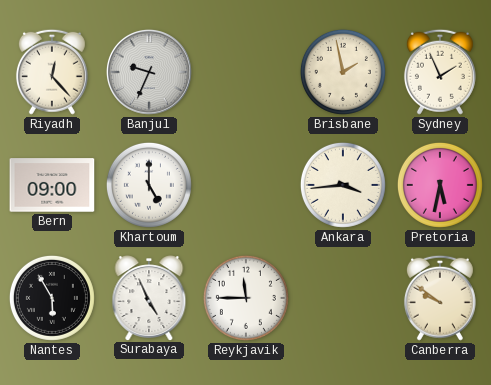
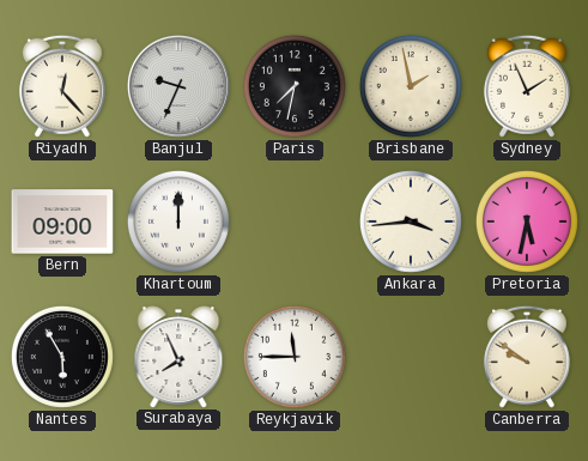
Paris: none -> 7:32 (295, 86)
Khartoum: 5:00 -> 12:00 (178, 222)
Surabaya: 4:56 -> 7:56 (178, 357)
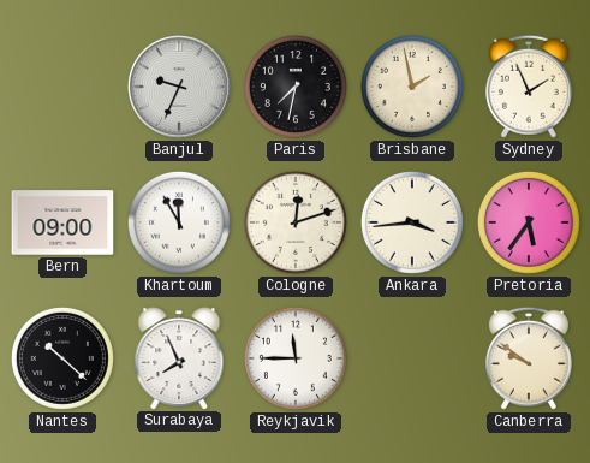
Riyadh: 12:23 -> none (62, 86)
Khartoum: 12:00 -> 11:55 (179, 222)
Cologne: none -> 12:12 (296, 222)
Pretoria: 5:32 -> 5:36 (529, 222)
Nantes: 5:55 -> 10:22 (62, 358)
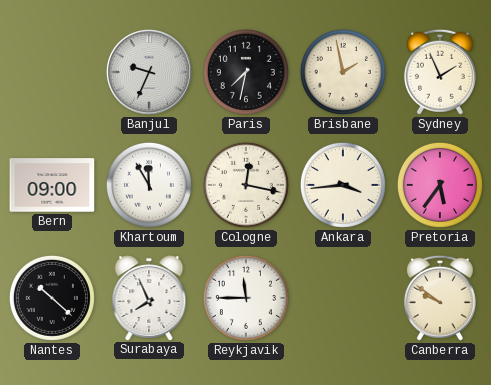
Cologne: 12:12 -> 12:17 (246, 185)
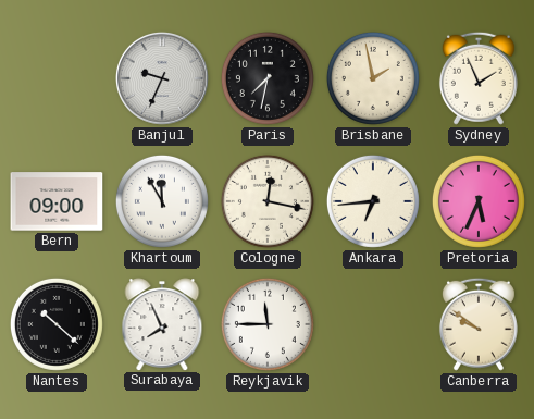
Ankara: 3:44 -> 6:44 (373, 201)
Pretoria: 5:36 -> 5:34 (479, 201)
